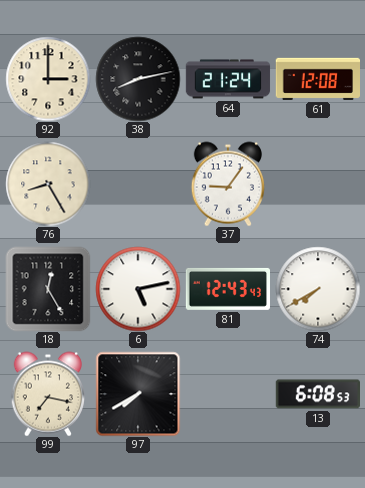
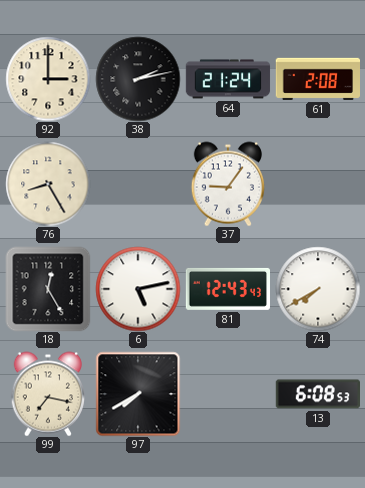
38: 8:13 -> 2:13 (138, 79)
61: 12:08 -> 2:08 (317, 79)
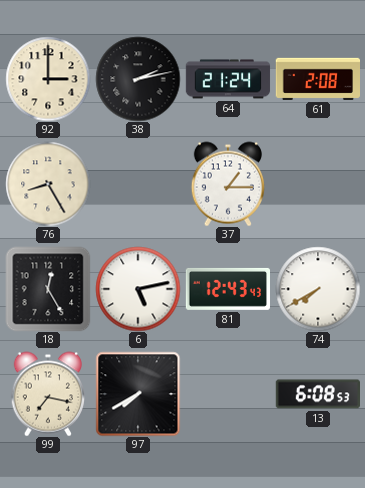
37: 9:06 -> 1:15 (228, 184)
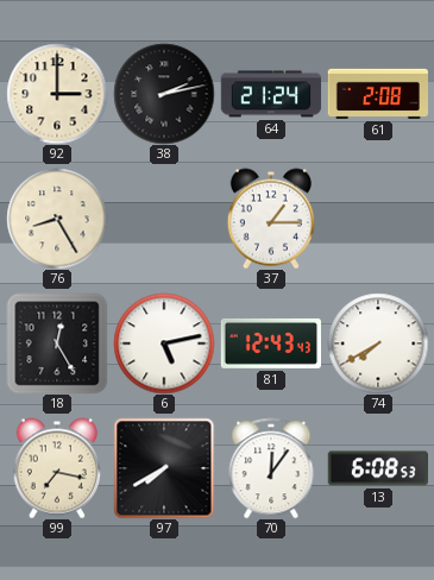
70: none -> 12:06 (271, 468)
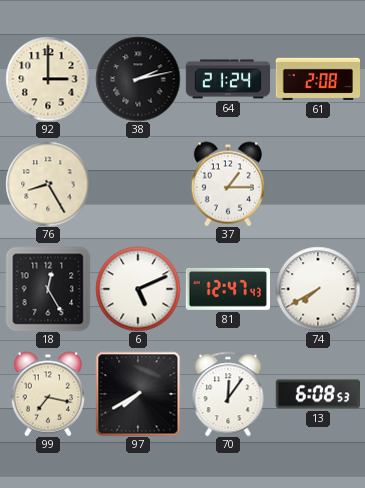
6: 5:13 -> 5:11 (138, 289)
81: 12:43 -> 12:47 (227, 289)
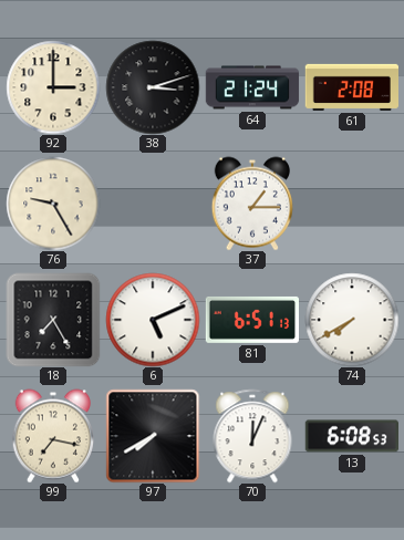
38: 2:13 -> 3:12 (153, 87)
76: 8:25 -> 9:25 (53, 204)
18: 12:25 -> 7:25 (53, 320)
81: 12:47 -> 6:51 (251, 320)
70: 12:06 -> 12:04 (252, 436)
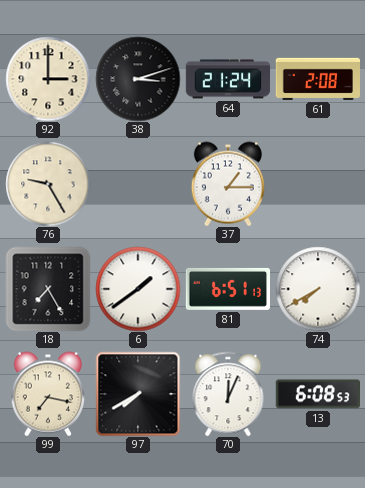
6: 5:11 -> 1:39 (138, 289)
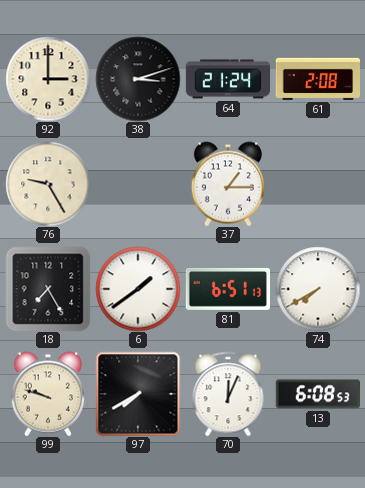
99: 7:17 -> 9:48 (48, 394)
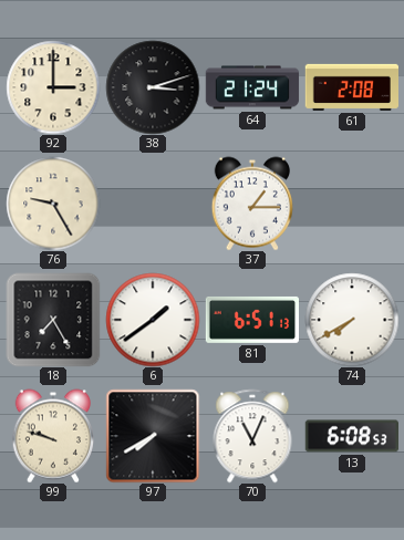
70: 12:04 -> 11:04 (252, 436)
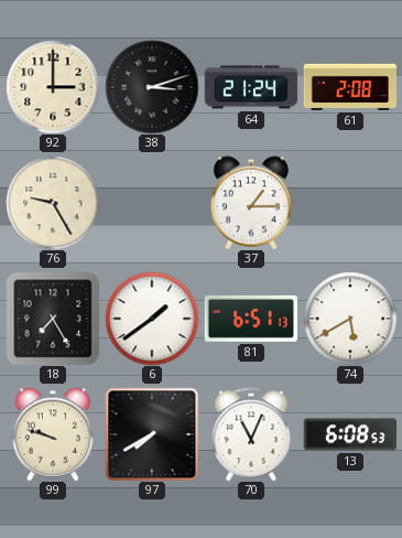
74: 7:40 -> 5:40 (350, 319)
